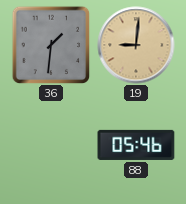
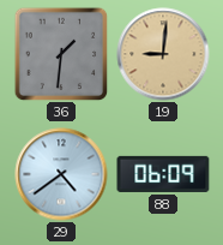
29: none -> 4:39 (61, 174)
88: 05:46 -> 06:09 (163, 174)
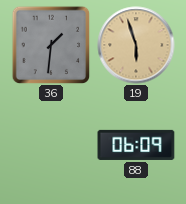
19: 9:01 -> 5:57 (136, 45)
29: 4:39 -> none (61, 174)
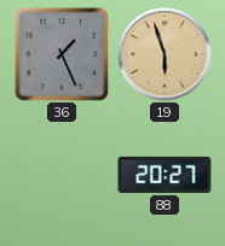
36: 1:31 -> 1:26 (62, 54)
88: 06:09 -> 20:27 (165, 175)
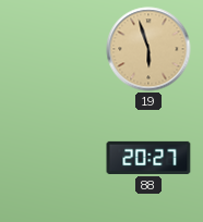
36: 1:26 -> none (62, 54)
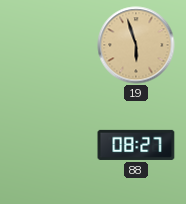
88: 20:27 -> 08:27 (136, 145)
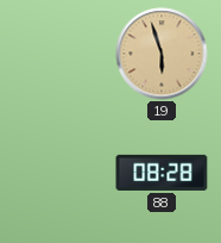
88: 08:27 -> 08:28 (162, 173)
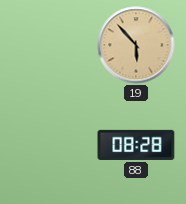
19: 5:57 -> 5:53 (136, 45)
